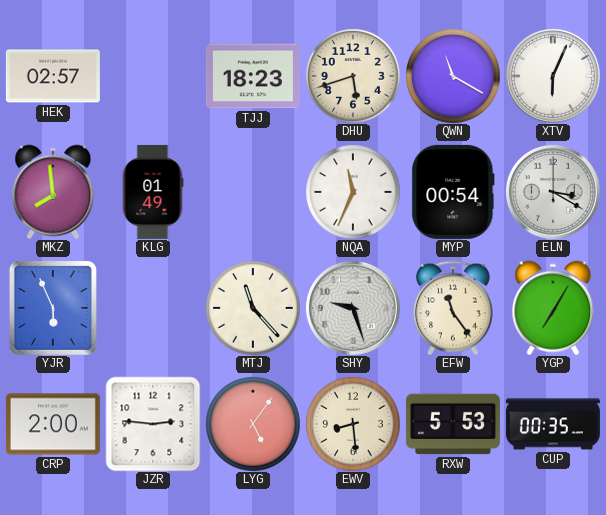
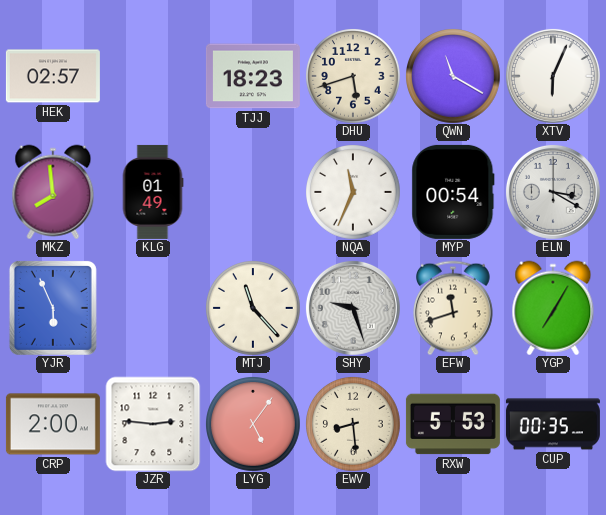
EFW: 11:24 -> 11:42 (454, 308)
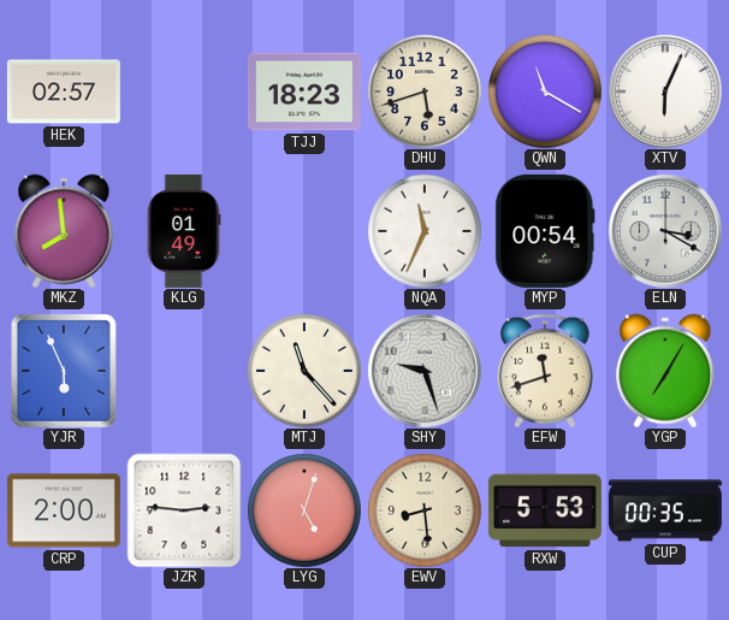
LYG: 5:06 -> 5:03 (304, 510)
